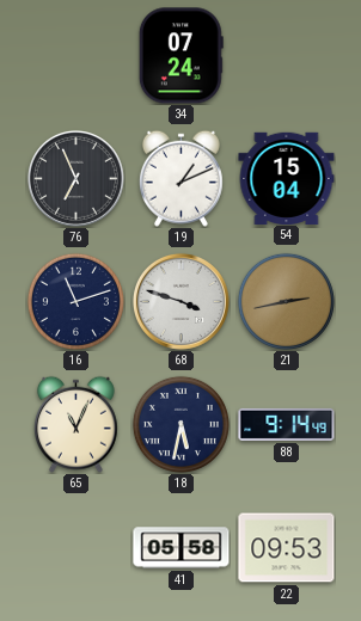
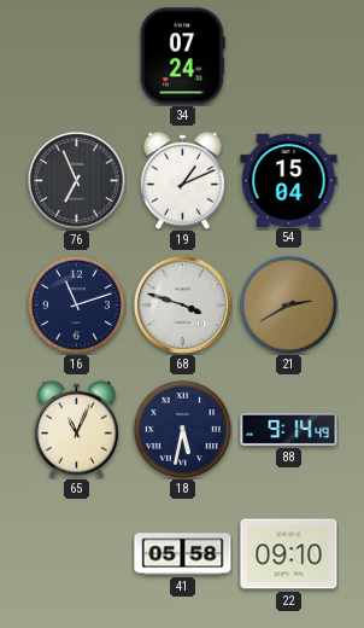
21: 2:43 -> 2:40 (288, 304)
22: 09:53 -> 09:10 (289, 554)
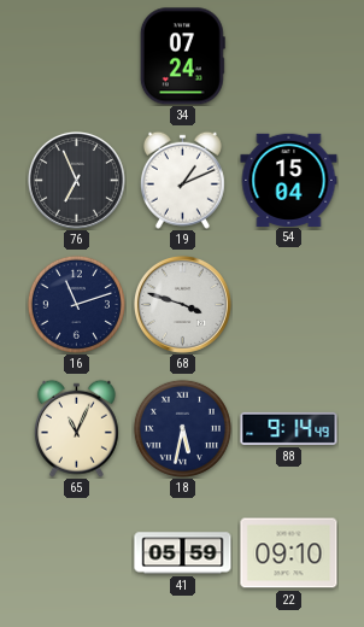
21: 2:40 -> none (288, 304)
41: 05:58 -> 05:59 (183, 553)
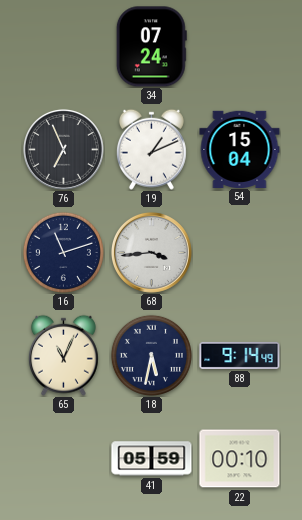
68: 3:48 -> 3:44 (151, 252)
22: 09:10 -> 00:10 (240, 459)
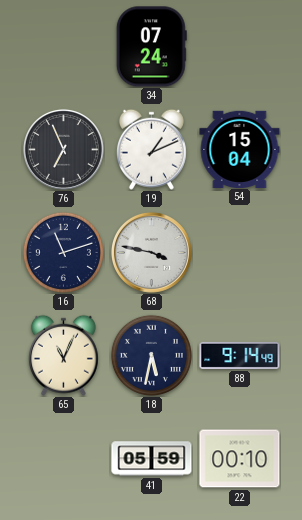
68: 3:44 -> 3:47 (151, 252)
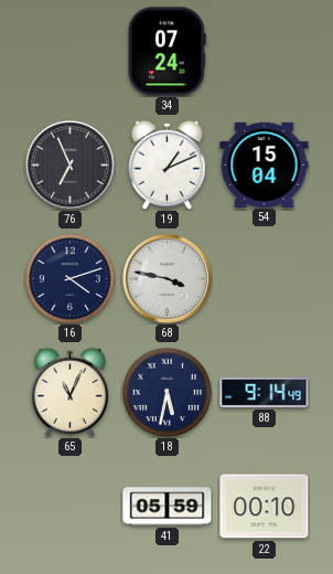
16: 11:12 -> 4:12 (69, 278)
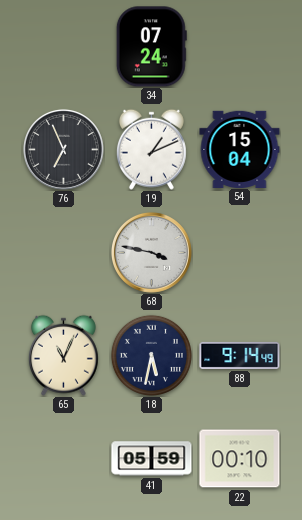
16: 4:12 -> none (69, 278)
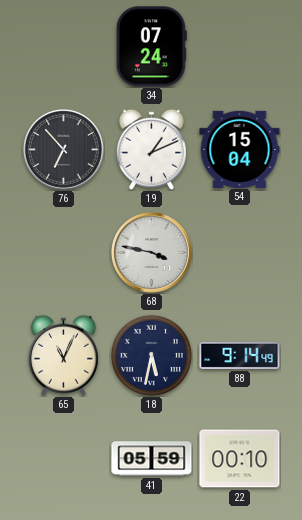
76: 6:56 -> 6:53 (63, 149)
